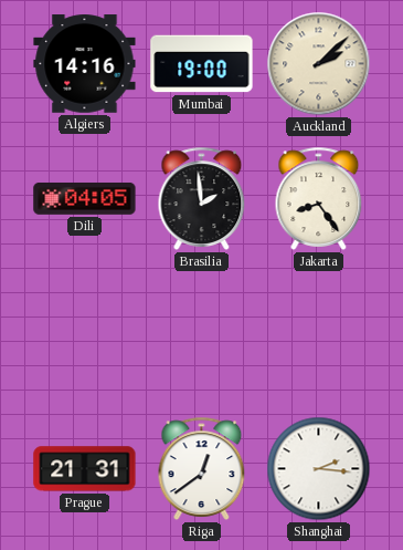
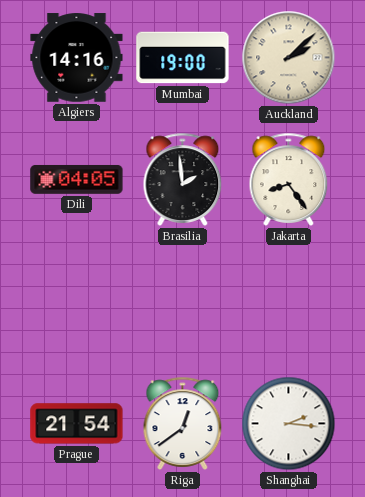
Prague: 21:31 -> 21:54 (77, 424)
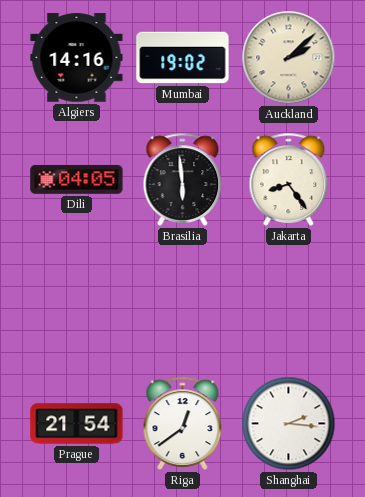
Mumbai: 19:00 -> 19:02 (183, 58)
Brasilia: 1:59 -> 5:59 (183, 179)
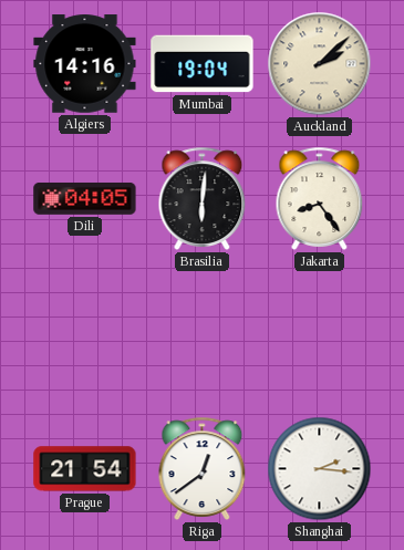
Mumbai: 19:02 -> 19:04 (203, 64)
Brasilia: 5:59 -> 6:01 (203, 198)
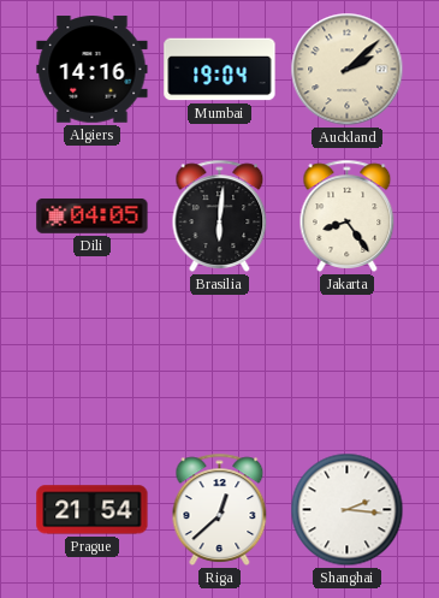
Riga: 12:39 -> 12:38 (220, 509)
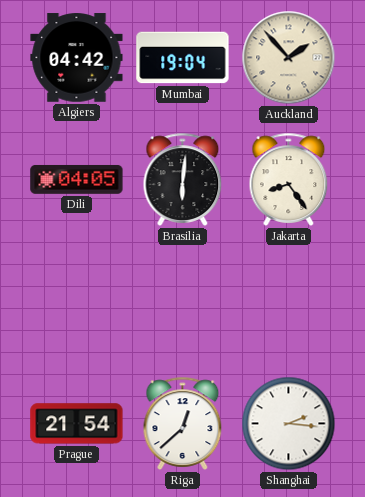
Algiers: 14:16 -> 04:42 (77, 58)
Auckland: 2:08 -> 1:53 (289, 58)
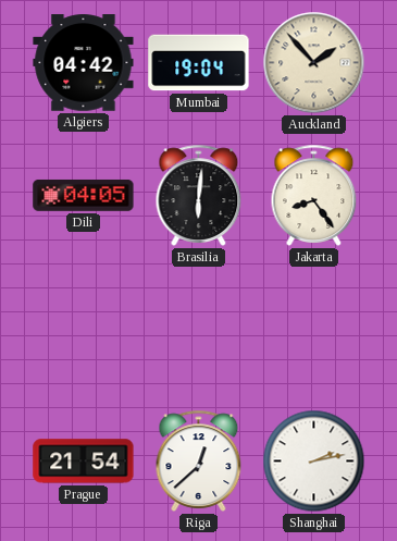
Shanghai: 2:16 -> 2:13 (314, 462)
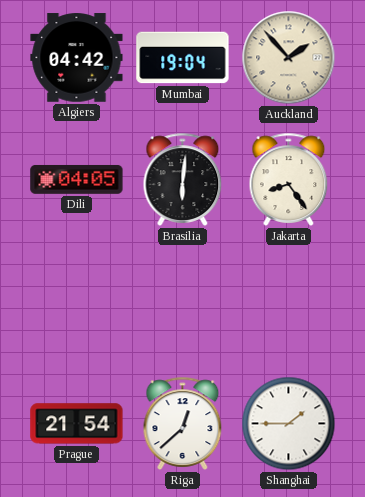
Shanghai: 2:13 -> 1:45 (289, 424)
